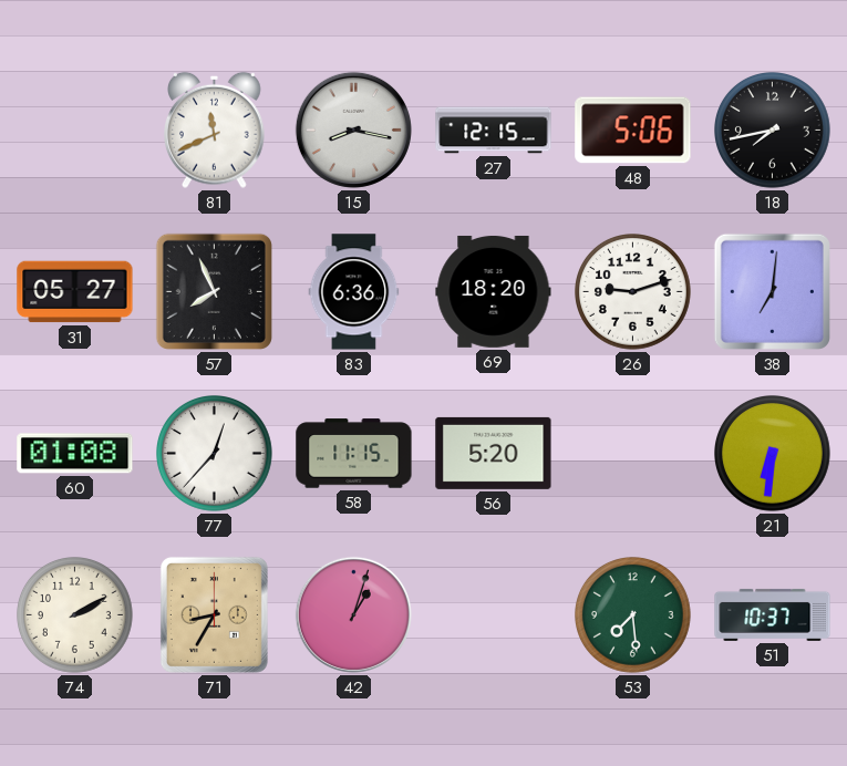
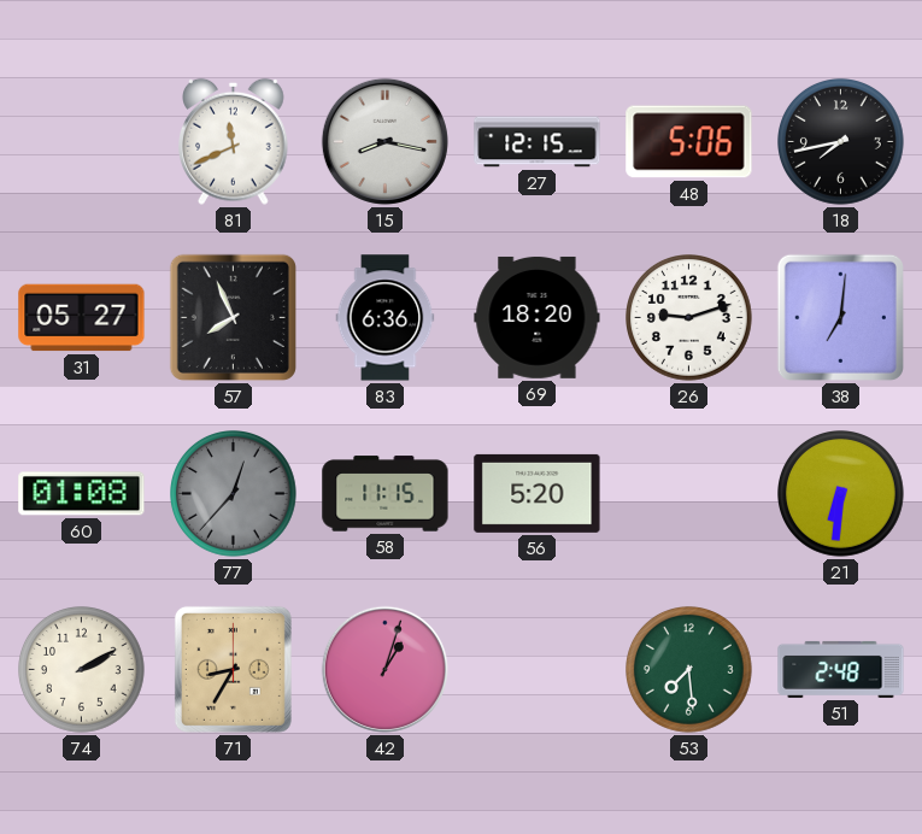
77 dial: white -> grey (234, 494)
51: 10:37 -> 2:48 (841, 669)
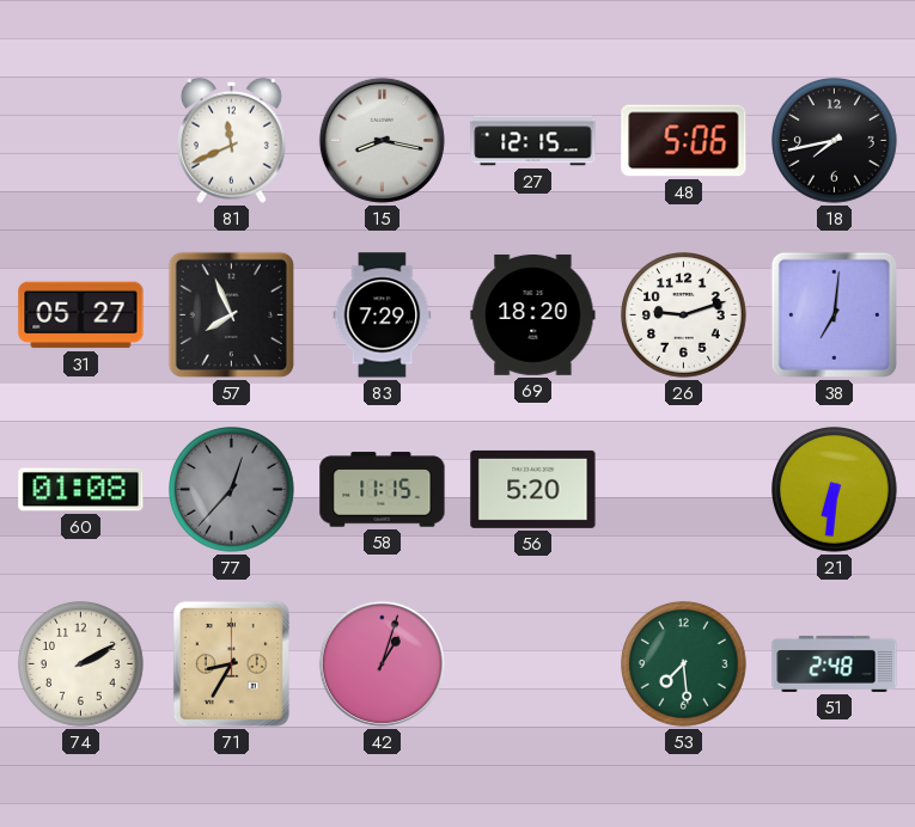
83: 6:36 -> 7:29 (383, 316)
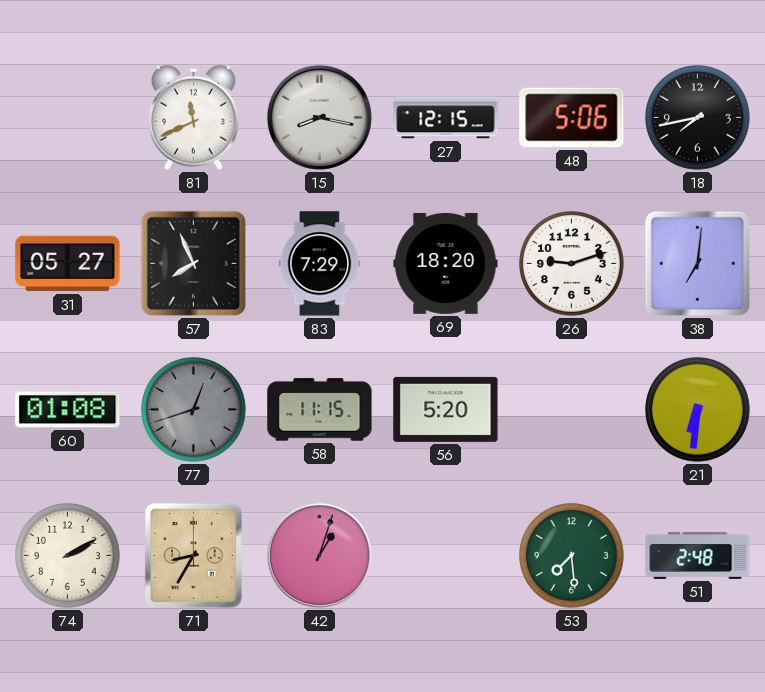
77: 12:37 -> 12:42 (194, 410)
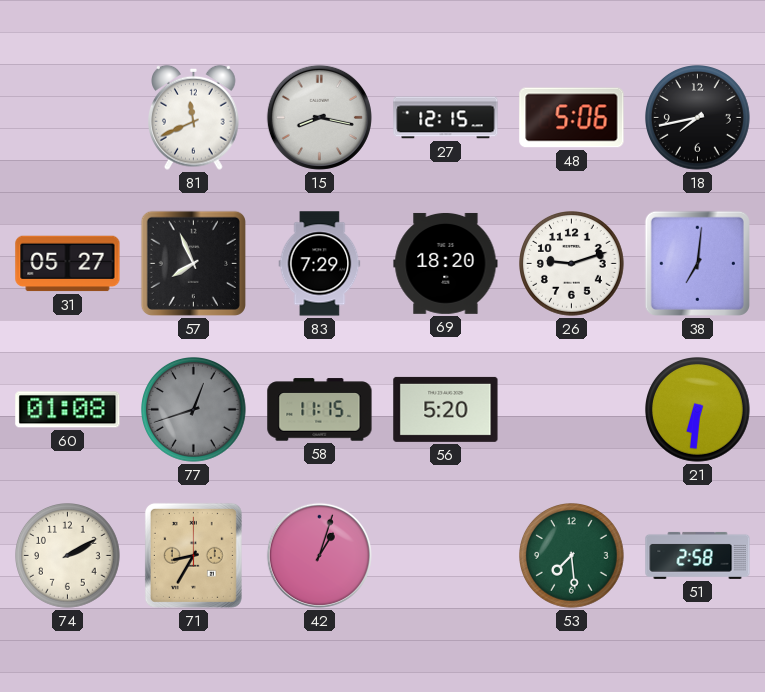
51: 2:48 -> 2:58 (698, 555)
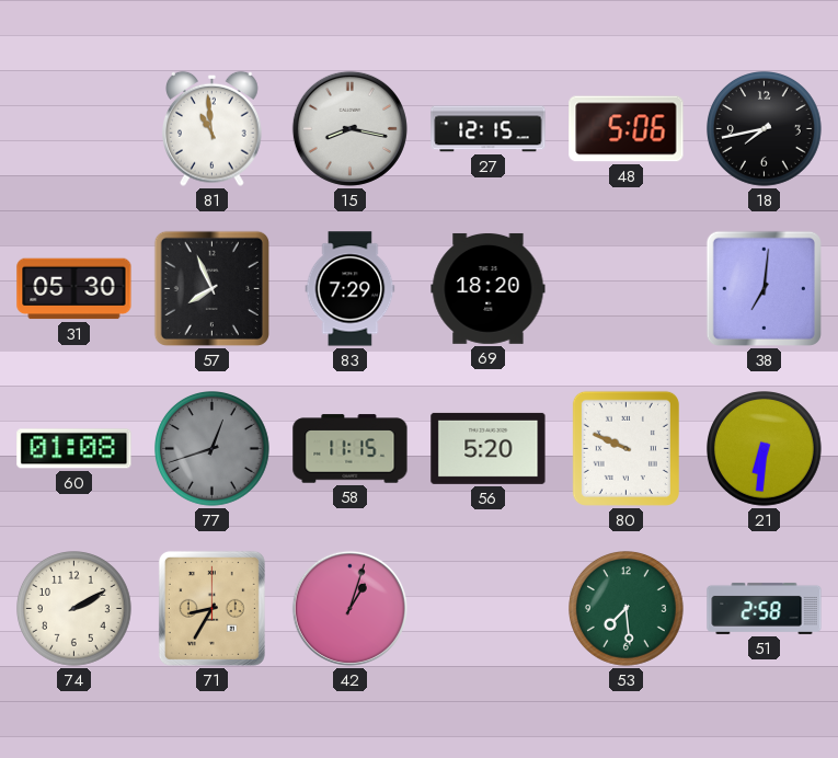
81: 11:41 -> 10:59 (213, 128)
31: 05:27 -> 05:30 (74, 289)
26: 9:12 -> none (572, 264)
80: none -> 9:49 (625, 448)
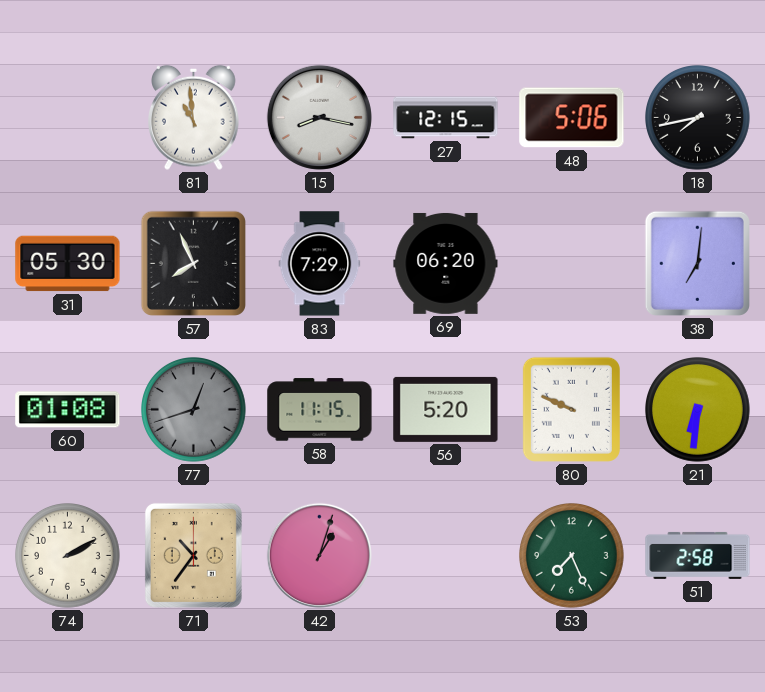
69: 18:20 -> 06:20 (446, 264)
71: 8:35 -> 10:36 (193, 555)
53: 7:29 -> 7:26 (572, 556)
